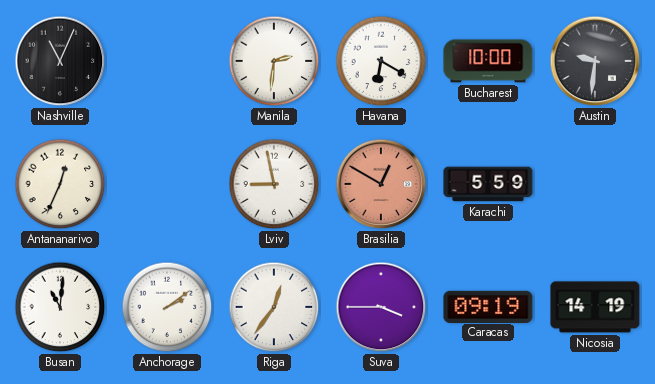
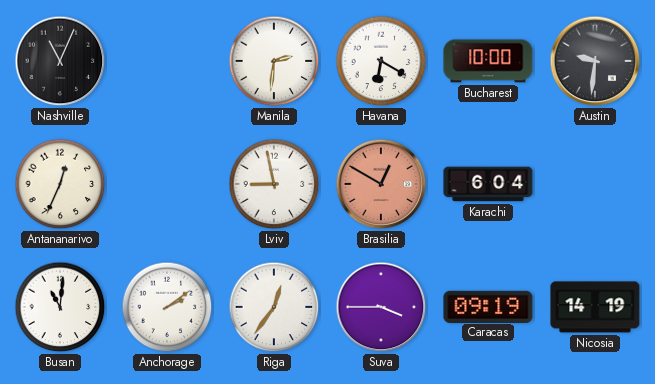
Karachi: 5:59 -> 6:04 (488, 184)
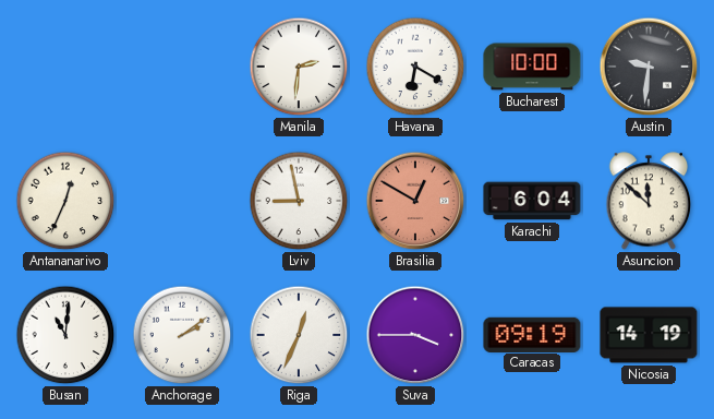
Nashville: 11:04 -> none (60, 61)
Asuncion: none -> 11:52 (649, 201)
Riga: 12:36 -> 12:34 (299, 335)
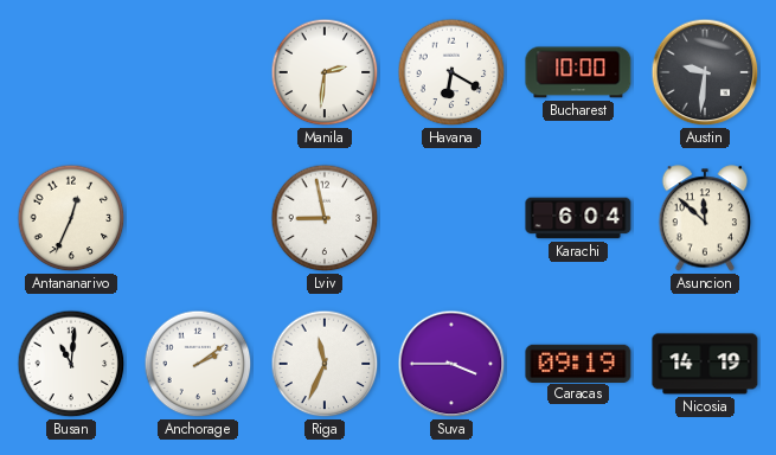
Brasilia: 12:50 -> none (415, 201)
Riga: 12:34 -> 11:34 (325, 364)
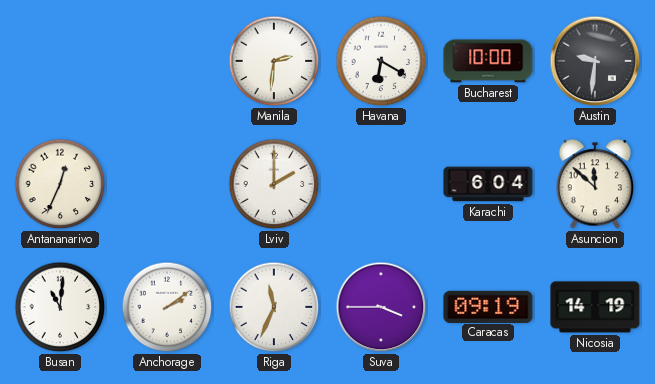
Lviv: 8:58 -> 2:00 (274, 184)
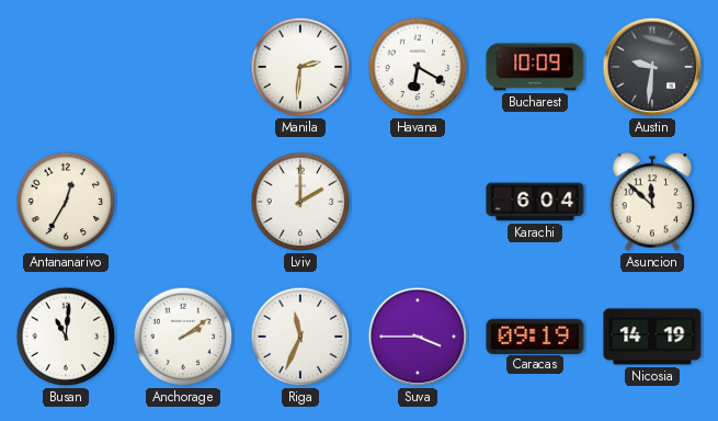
Bucharest: 10:00 -> 10:09 (535, 67)
Antananarivo: 12:34 -> 12:35 (66, 202)
